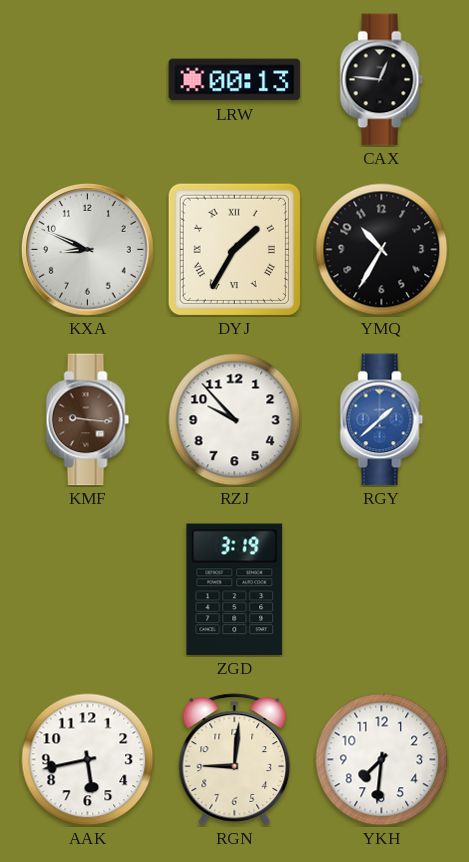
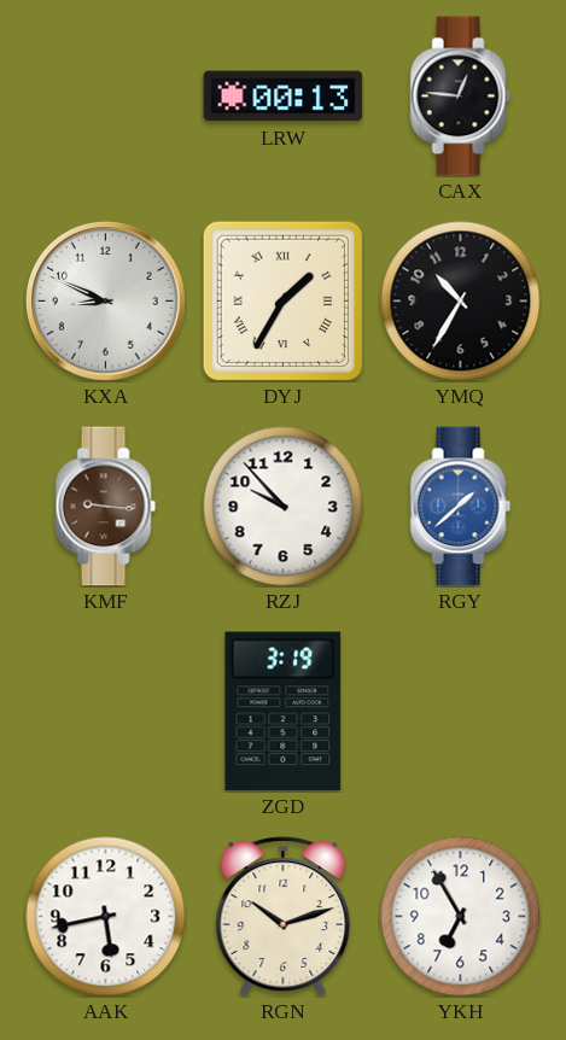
RGN: 9:01 -> 10:12 (284, 917)
YKH: 7:31 -> 6:55 (461, 917)
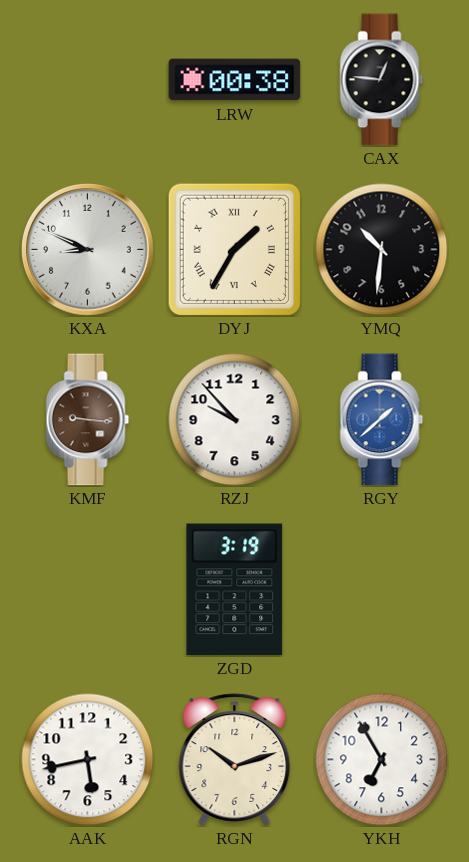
LRW: 00:13 -> 00:38 (235, 80)
YMQ: 10:35 -> 10:31 (382, 250)
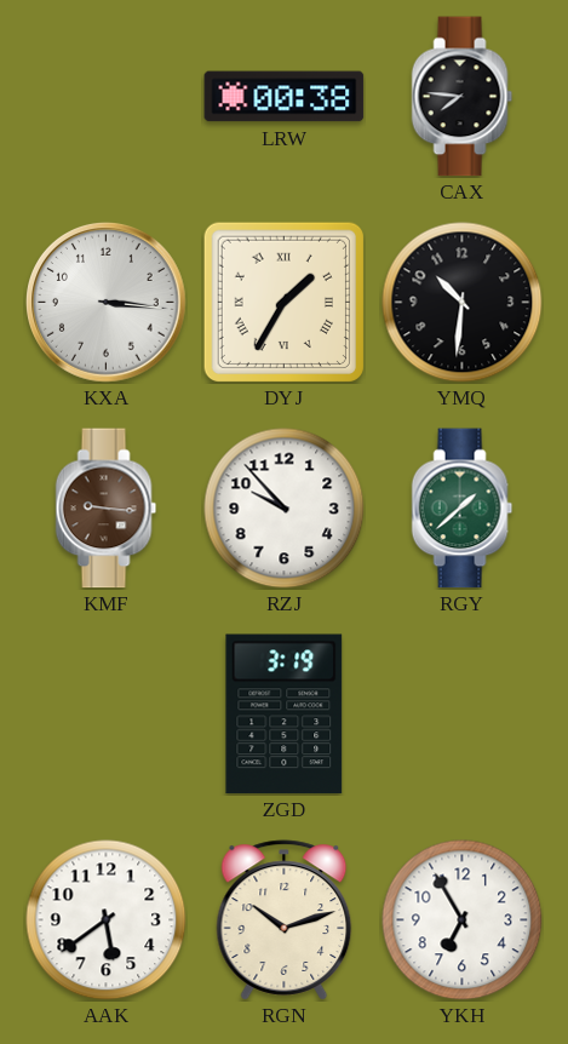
CAX: 12:46 -> 7:46 (463, 97)
KXA: 8:49 -> 3:16 (107, 303)
RGY dial: blue -> green (463, 509)
AAK: 5:43 -> 5:39 (107, 920)
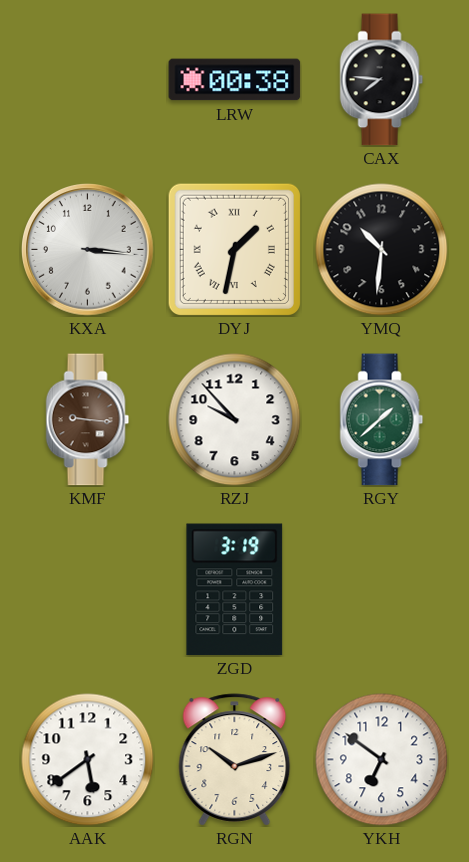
DYJ: 1:35 -> 1:32 (234, 249)
YKH: 6:55 -> 6:51 (382, 760)
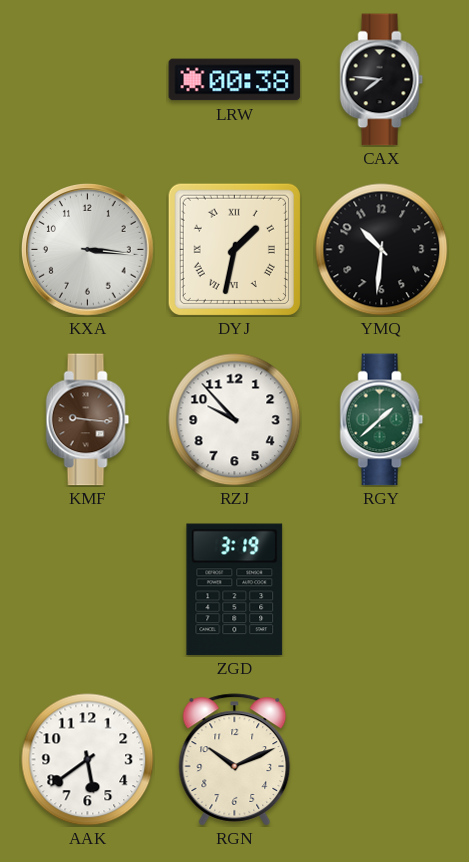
RGN: 10:12 -> 10:11 (235, 760)
YKH: 6:51 -> none (382, 760)
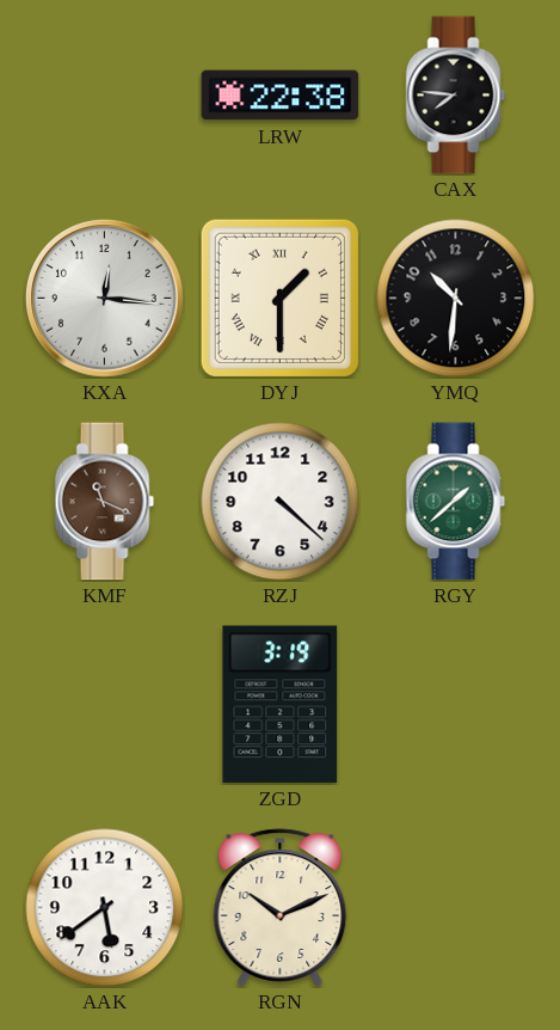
LRW: 00:38 -> 22:38 (281, 96)
KXA: 3:16 -> 12:16 (105, 299)
DYJ: 1:32 -> 1:30 (279, 298)
KMF: 9:16 -> 11:19 (105, 502)
RZJ: 9:53 -> 4:22 (281, 502)
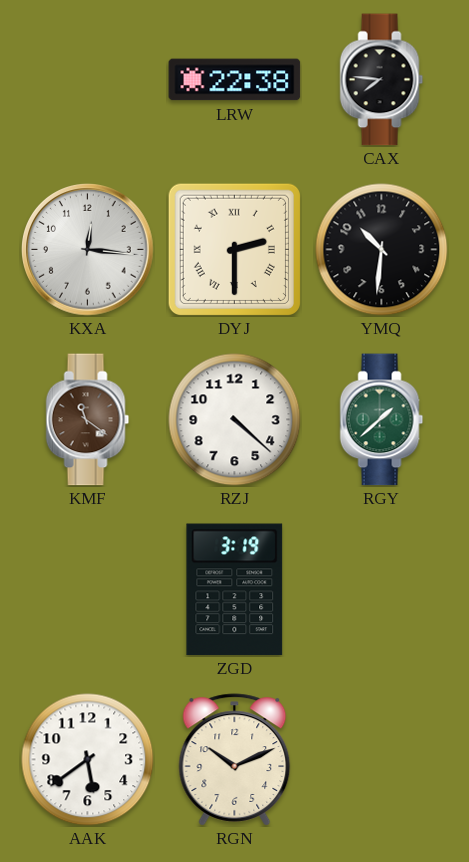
DYJ: 1:30 -> 2:30 (234, 249)
KMF: 11:19 -> 11:21 (88, 420)
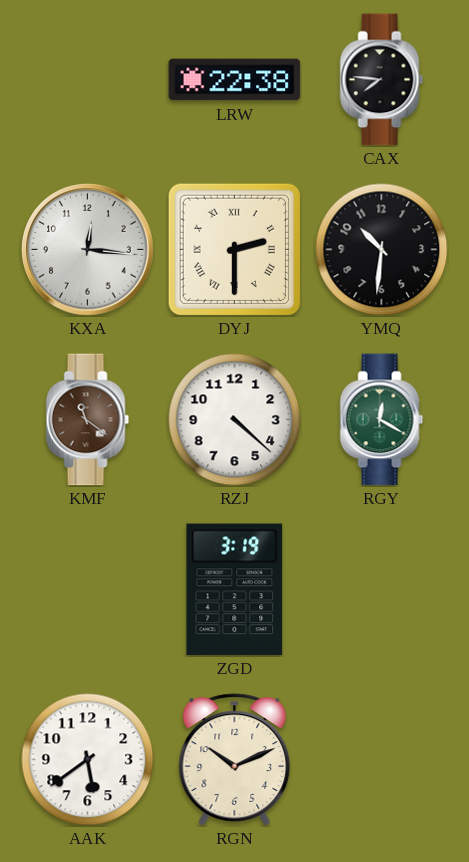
RGY: 1:38 -> 12:20 (382, 420)
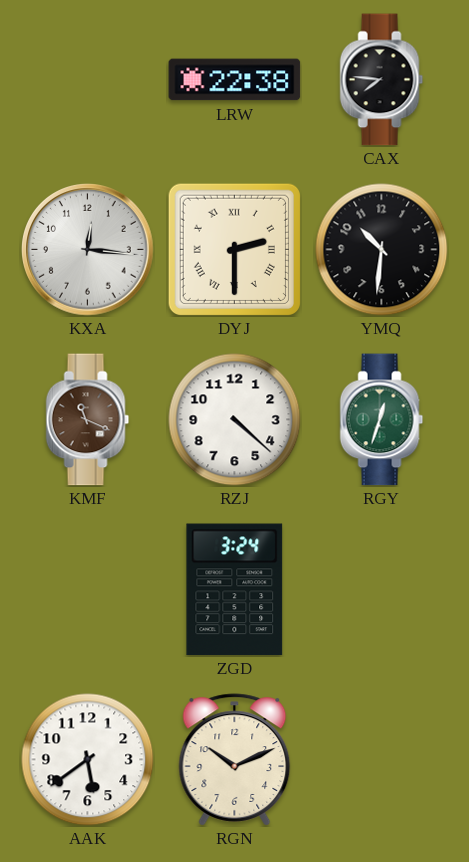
KMF: 11:21 -> 11:19 (88, 420)
RGY: 12:20 -> 12:33 (382, 420)
ZGD: 3:19 -> 3:24 (235, 590)
